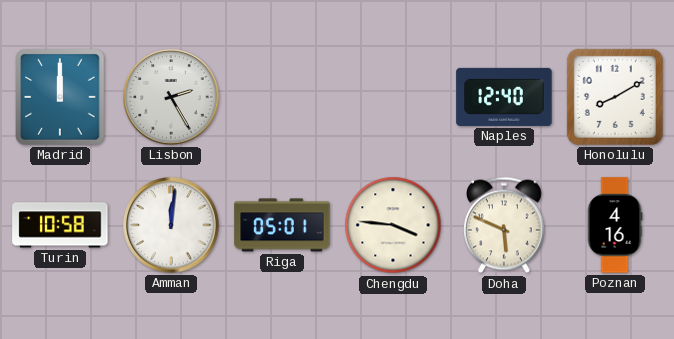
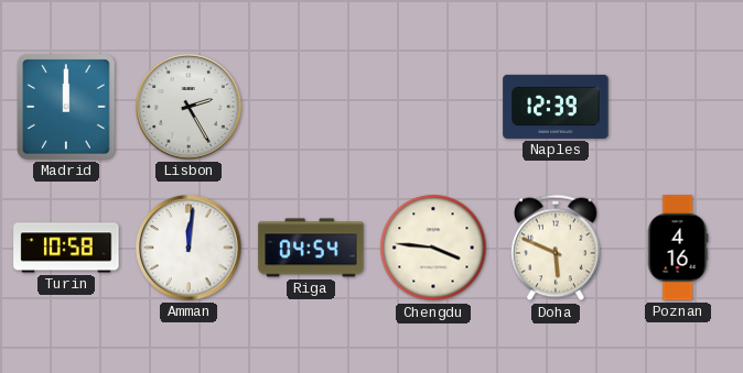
Naples: 12:40 -> 12:39 (556, 107)
Honolulu: 8:10 -> none (615, 97)
Riga: 05:01 -> 04:54 (311, 248)
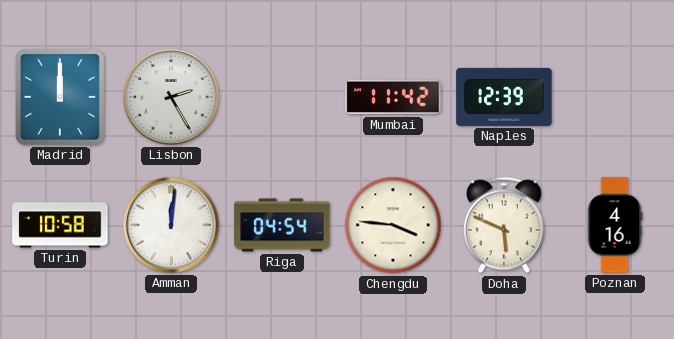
Mumbai: none -> 11:42 (393, 97)
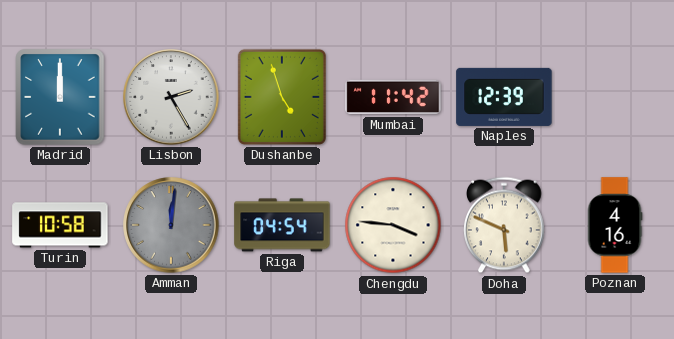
Dushanbe: none -> 4:57 (282, 97)
Amman dial: white -> grey (171, 225)
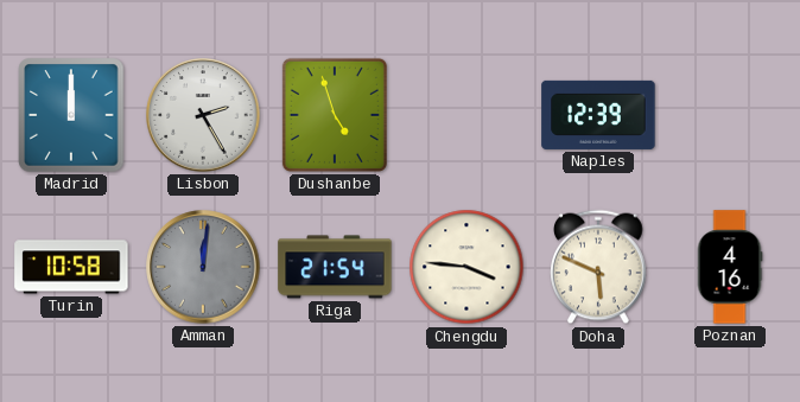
Mumbai: 11:42 -> none (393, 97)
Riga: 04:54 -> 21:54 (335, 267)
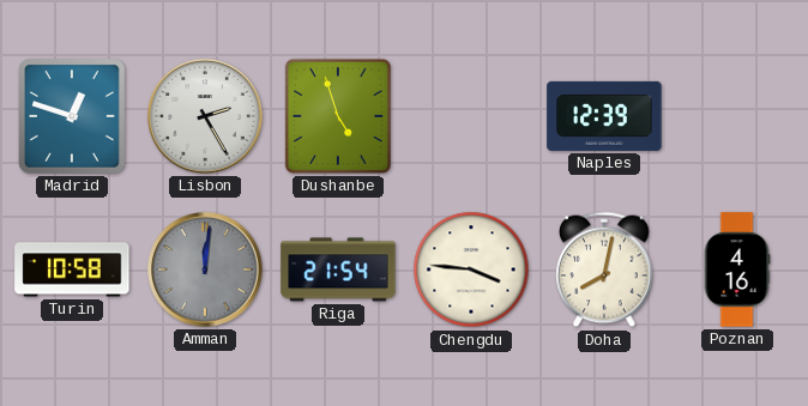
Madrid: 12:00 -> 12:48 (72, 116)
Doha: 5:49 -> 8:02 (605, 269)
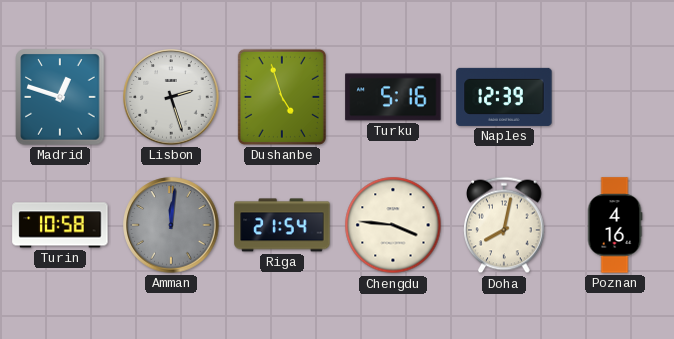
Lisbon: 2:25 -> 2:27 (171, 97)
Turku: none -> 5:16 (393, 97)
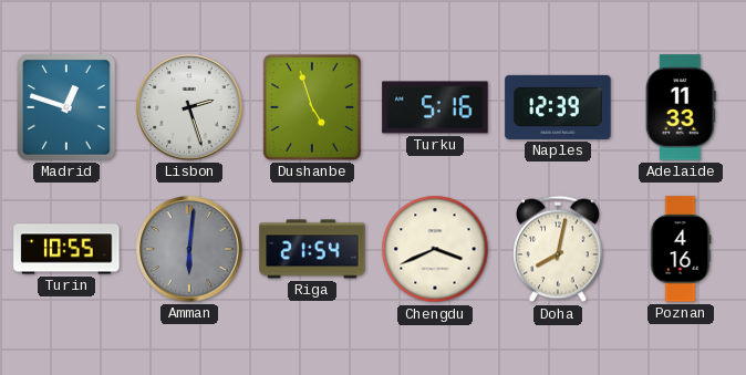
Adelaide: none -> 11:33 (681, 107)
Turin: 10:58 -> 10:55 (66, 249)
Amman: 12:01 -> 6:01 (189, 249)
Chengdu: 3:46 -> 3:41 (435, 249)
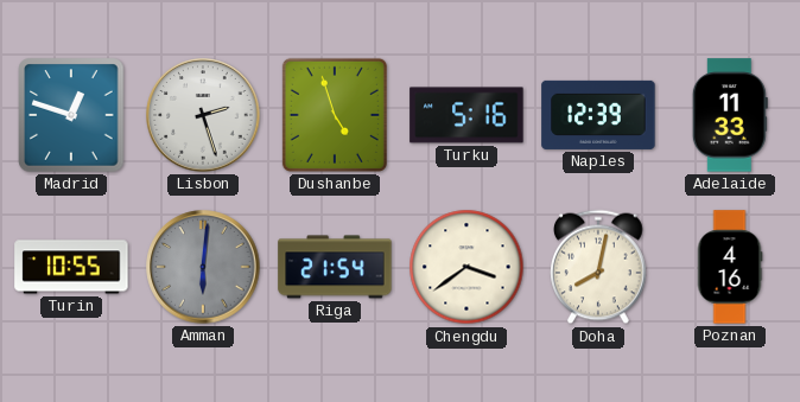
Chengdu: 3:41 -> 3:39 (466, 267)
